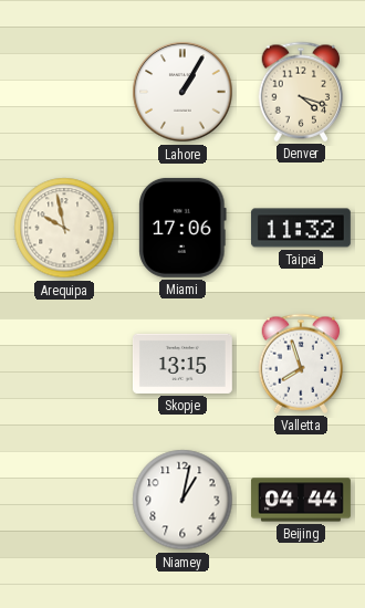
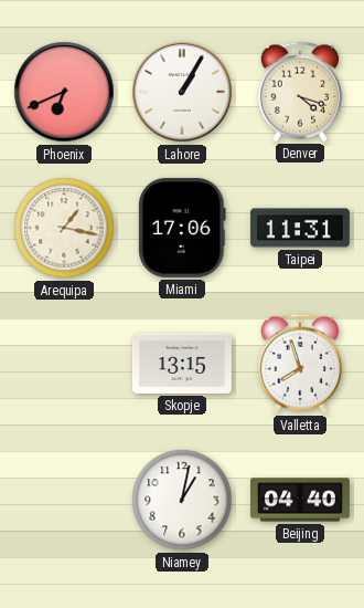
Phoenix: none -> 6:41 (64, 92)
Arequipa: 9:58 -> 1:17 (64, 228)
Taipei: 11:32 -> 11:31 (300, 228)
Beijing: 04:44 -> 04:40 (300, 500)
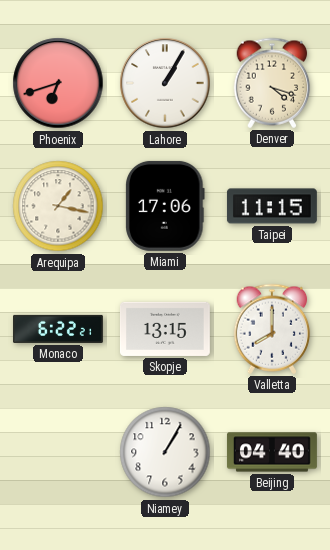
Phoenix: 6:41 -> 6:42 (58, 83)
Taipei: 11:31 -> 11:15 (272, 206)
Monaco: none -> 6:22 (59, 329)
Valletta: 7:57 -> 8:00 (272, 329)
Niamey: 1:02 -> 1:05 (165, 452)
